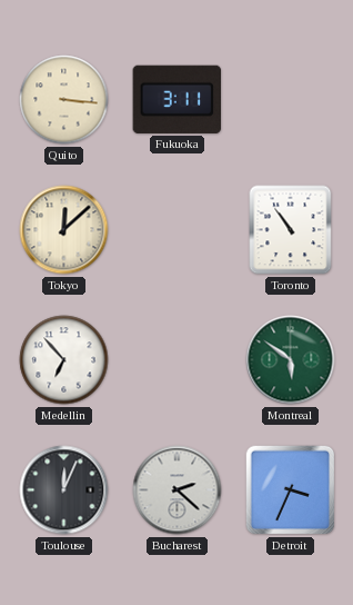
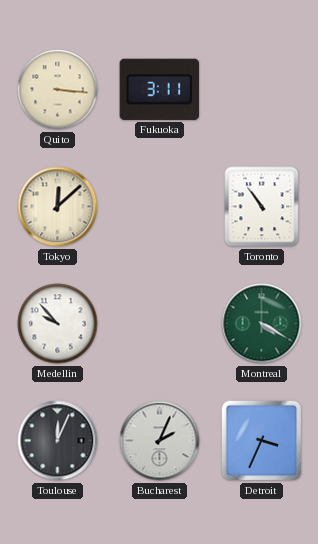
Medellin: 6:53 -> 9:53 (58, 324)
Montreal: 5:51 -> 4:20 (262, 324)
Bucharest: 2:22 -> 2:04 (160, 441)
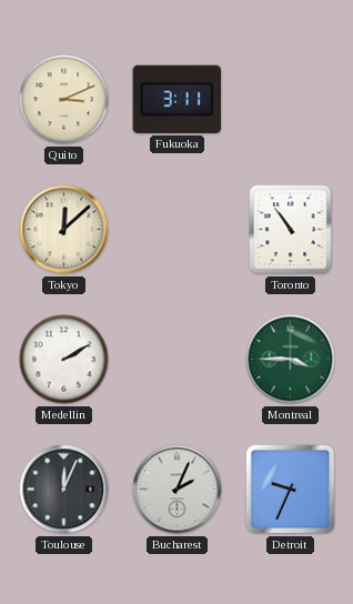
Quito: 3:16 -> 3:11 (64, 100)
Medellin: 9:53 -> 2:10 (64, 360)
Montreal: 4:20 -> 3:45 (291, 360)
Detroit: 3:34 -> 9:34 (291, 490)
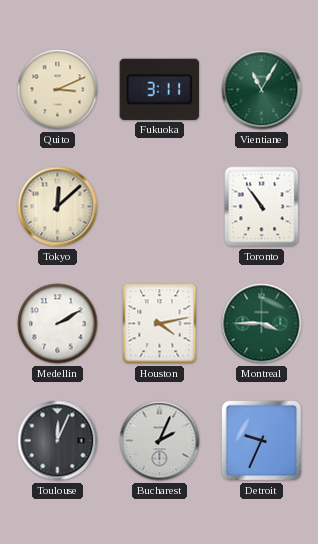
Vientiane: none -> 11:05 (262, 90)
Houston: none -> 4:13 (160, 324)
